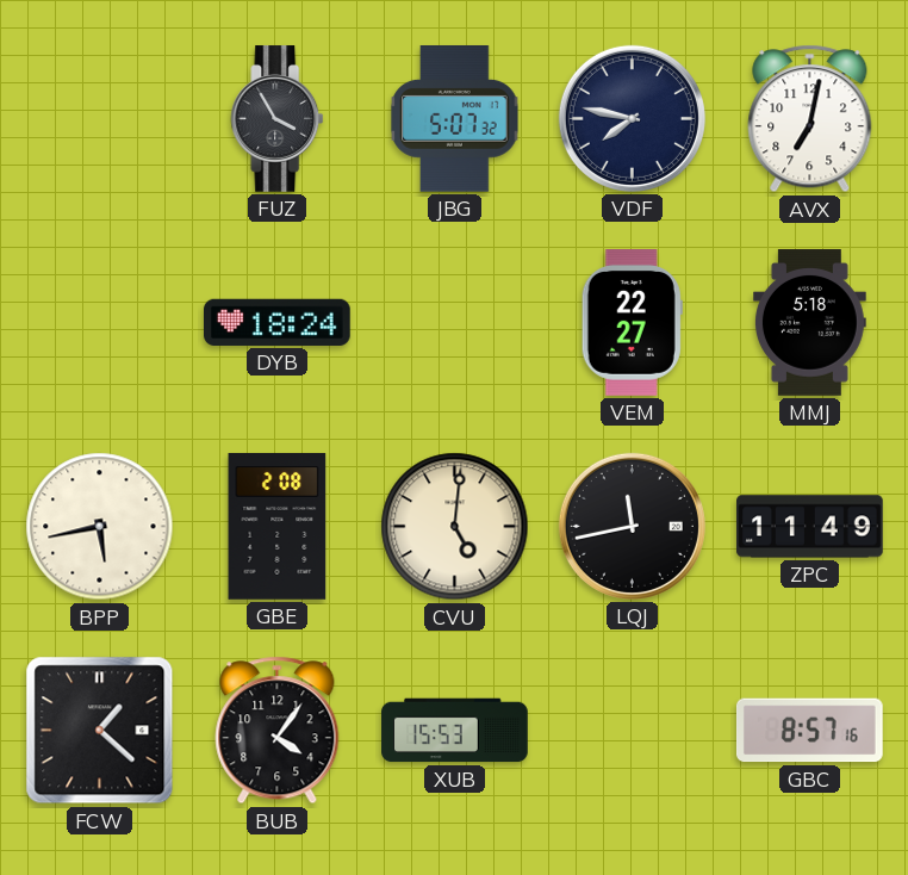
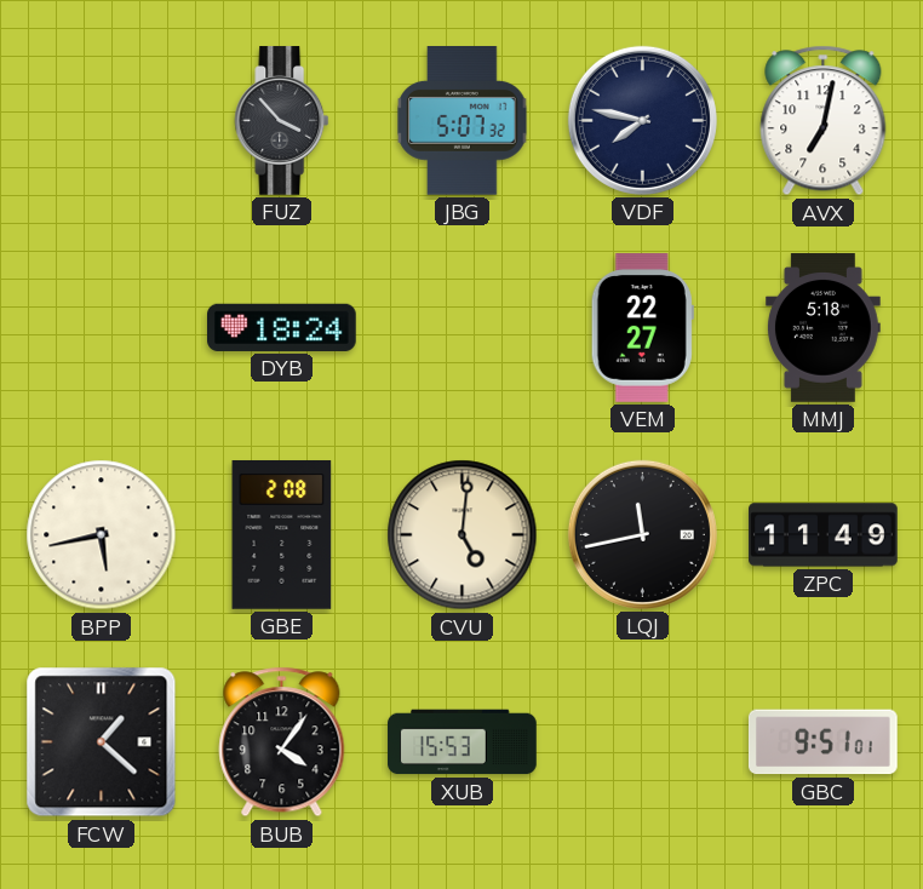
FUZ: 3:55 -> 3:53 (282, 121)
GBC: 8:57 -> 9:51 (824, 742)
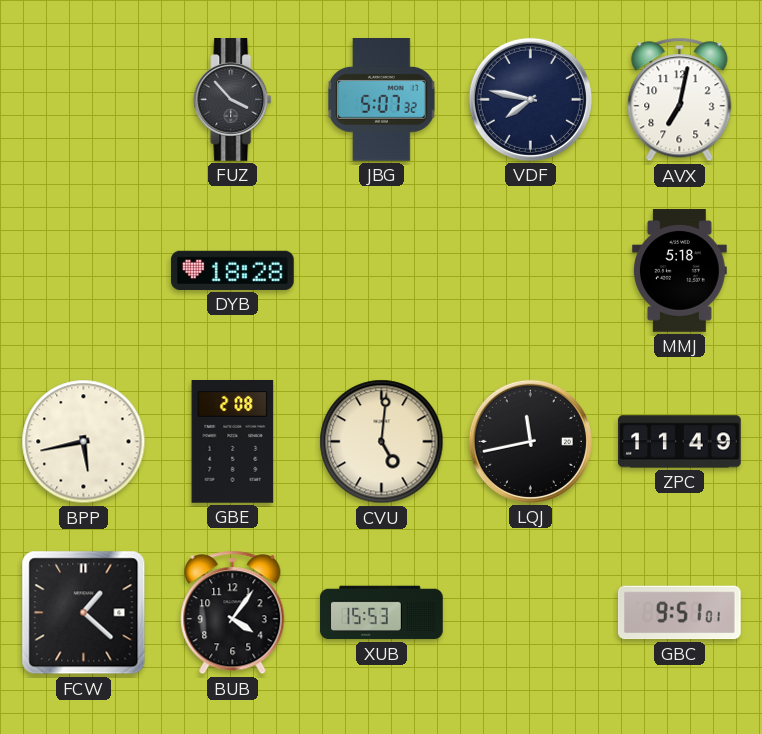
DYB: 18:24 -> 18:28 (233, 270)
VEM: 22:27 -> none (642, 328)
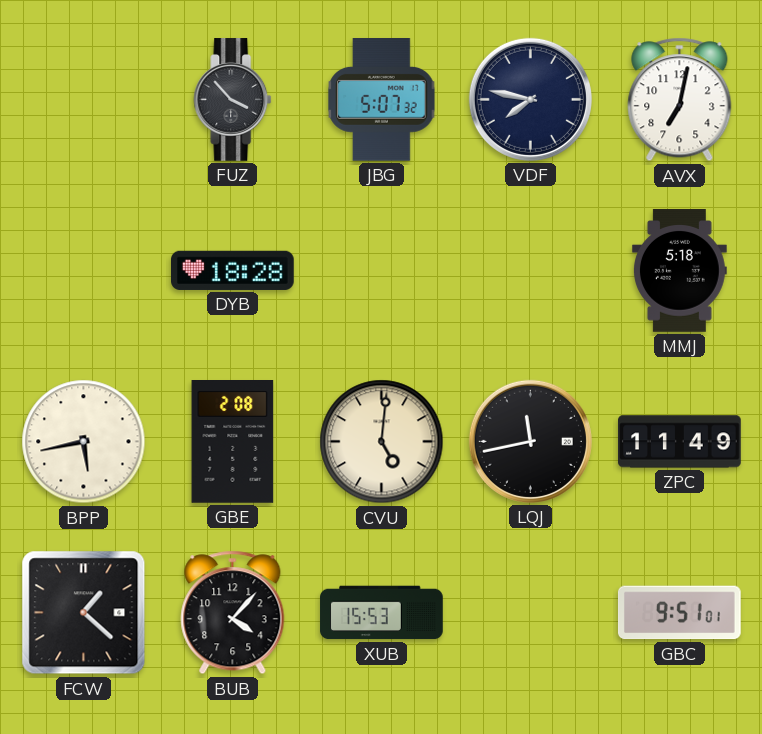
BUB: 4:06 -> 4:07 (233, 613)
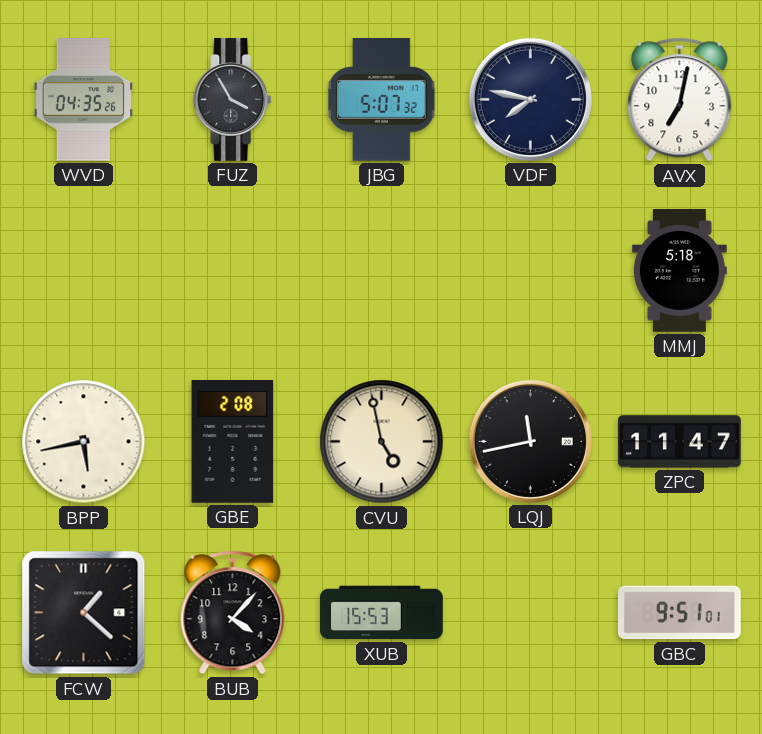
WVD: none -> 04:35 (83, 100)
FUZ: 3:53 -> 3:55 (233, 100)
DYB: 18:28 -> none (233, 270)
CVU: 5:01 -> 4:58 (382, 442)
ZPC: 11:49 -> 11:47 (680, 442)
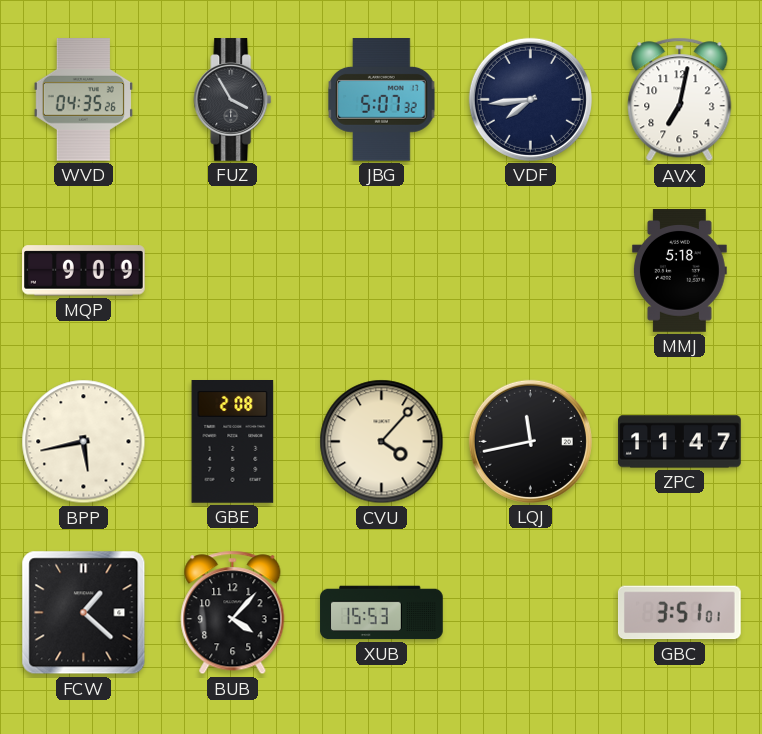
VDF: 7:47 -> 7:44 (530, 99)
MQP: none -> 9:09 (84, 271)
CVU: 4:58 -> 4:07 (382, 442)
GBC: 9:51 -> 3:51 (680, 613)
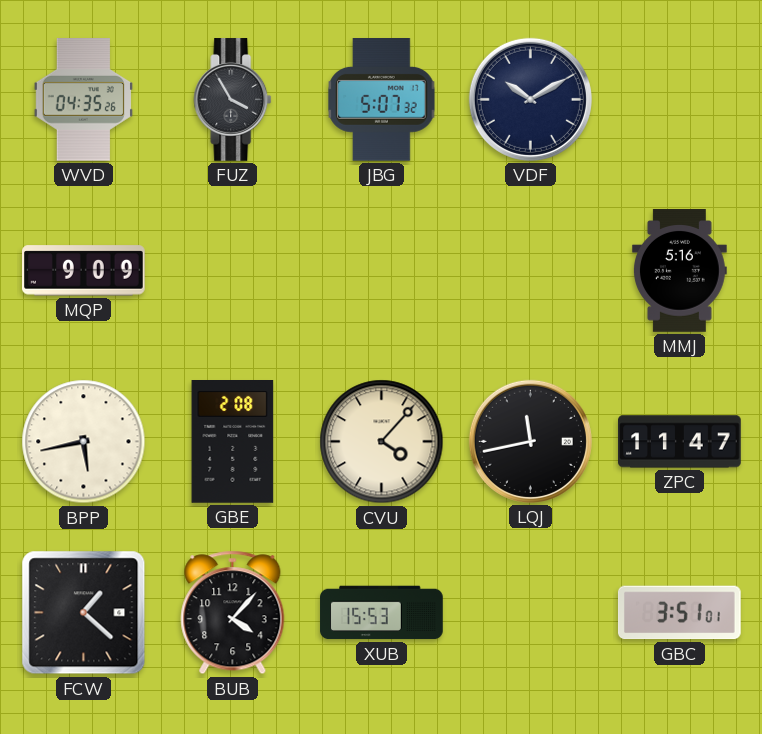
VDF: 7:44 -> 10:10 (530, 99)
AVX: 7:02 -> none (680, 100)
MMJ: 5:18 -> 5:16 (679, 271)
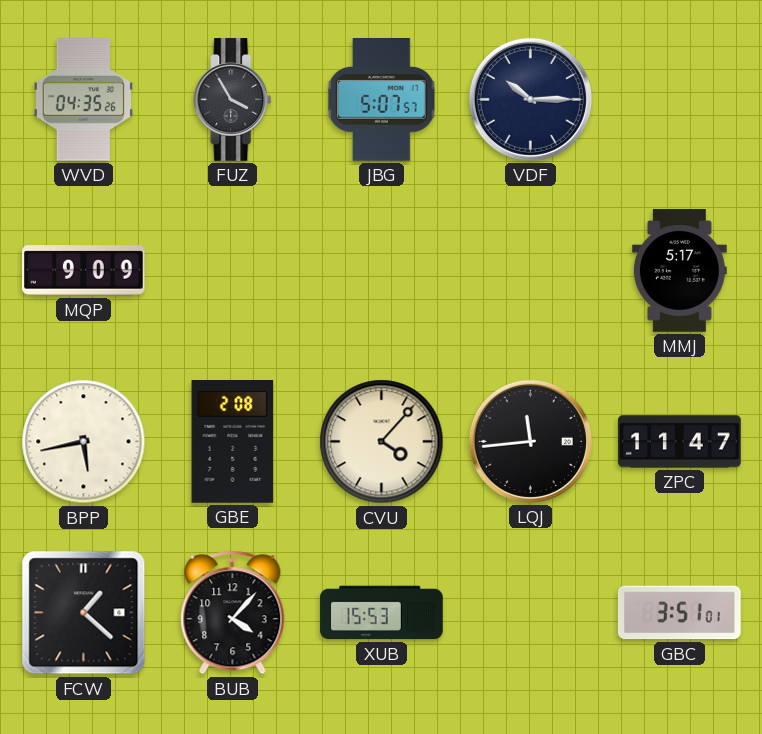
JBG: 5:07:32 -> 5:07:57 (382, 100)
VDF: 10:10 -> 10:15 (530, 99)
MMJ: 5:16 -> 5:17 (679, 271)
LQJ: 11:43 -> 11:44 (530, 441)
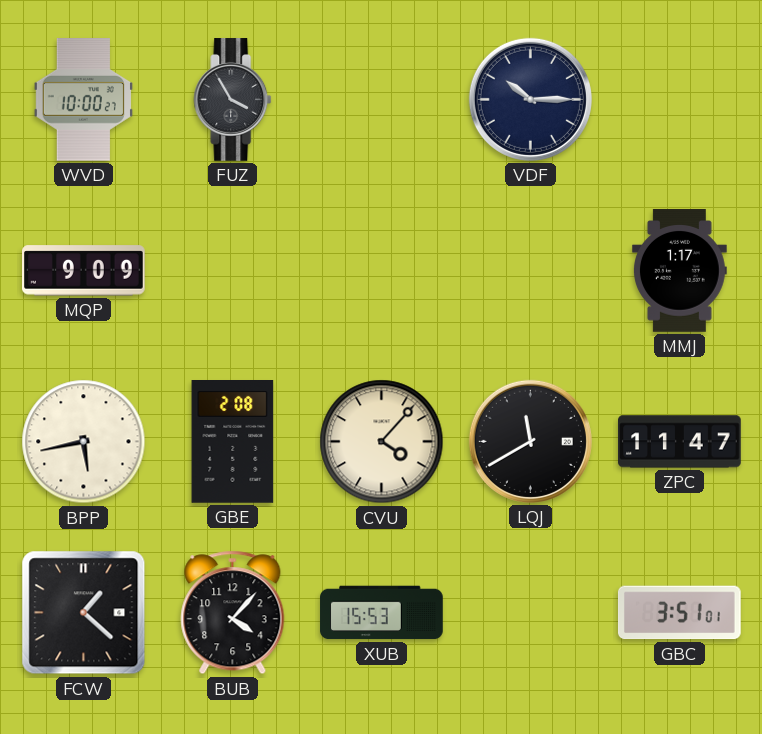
WVD: 04:35 -> 10:00 (83, 100)
JBG: 5:07 -> none (382, 100)
MMJ: 5:17 -> 1:17 (679, 271)
LQJ: 11:44 -> 11:40 (530, 441)
